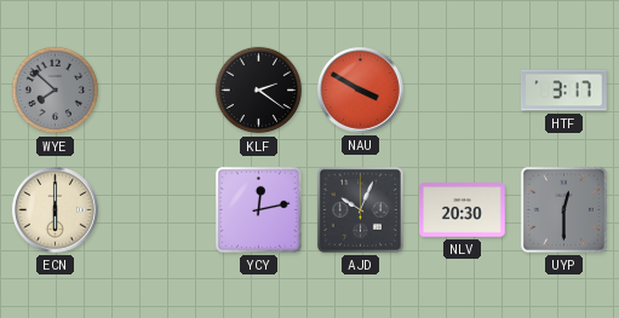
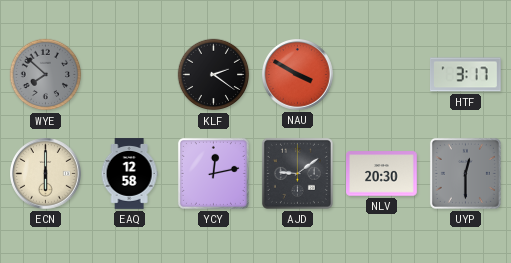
EAQ: none -> 12:58 (129, 174)
AJD: 10:04 -> 9:09 (297, 173)
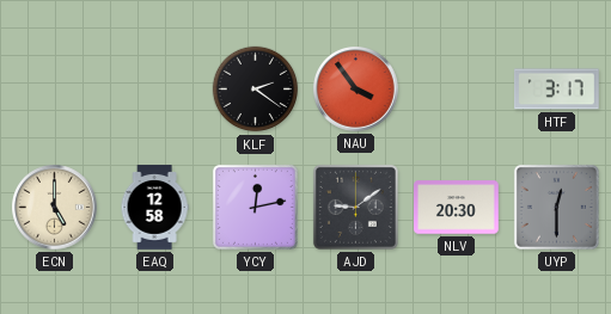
WYE: 7:52 -> none (46, 75)
NAU: 3:50 -> 3:54 (356, 90)
ECN: 6:00 -> 5:00 (55, 208)
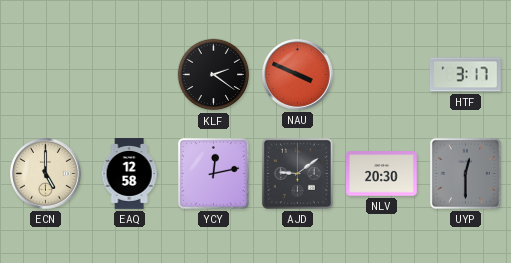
NAU: 3:54 -> 3:49 (298, 75)
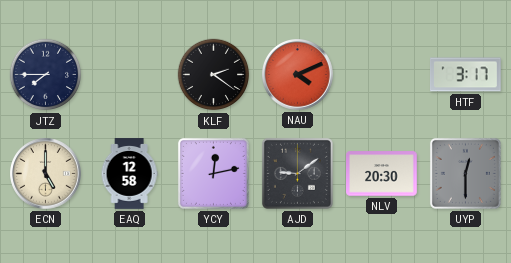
JTZ: none -> 7:45 (46, 75)
NAU: 3:49 -> 4:11 (298, 75)
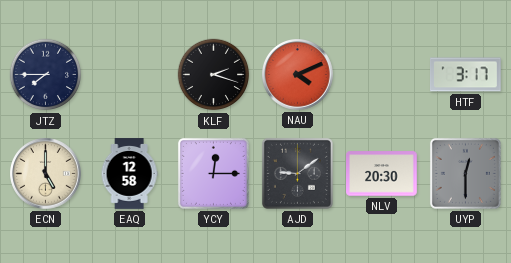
KLF: 2:21 -> 2:18 (214, 75)
YCY: 12:13 -> 12:15 (213, 173)
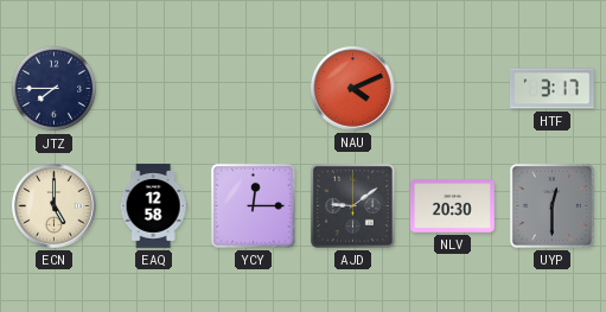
KLF: 2:18 -> none (214, 75)
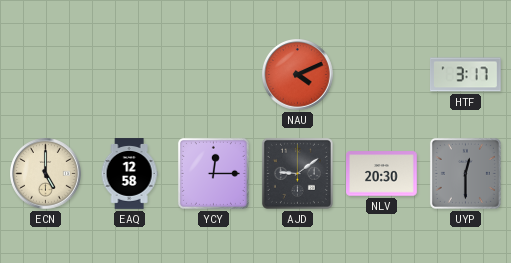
JTZ: 7:45 -> none (55, 89)
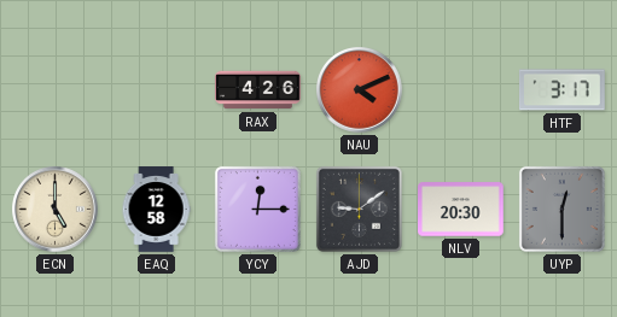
RAX: none -> 4:26 (258, 90)
